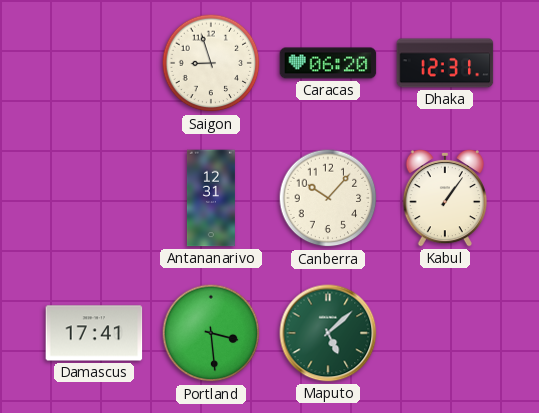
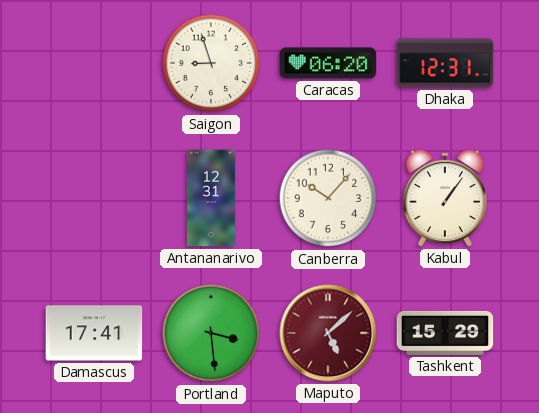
Maputo dial: green -> burgundy (328, 333)
Tashkent: none -> 15:29 (445, 333)
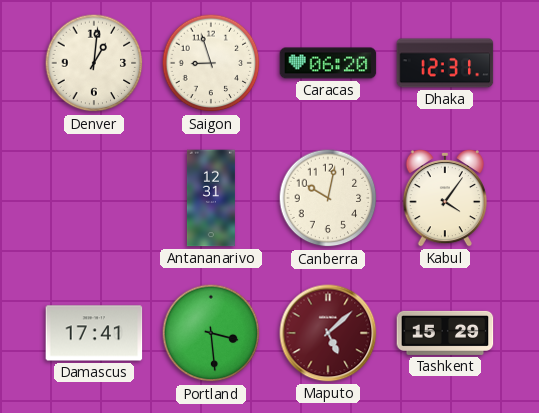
Denver: none -> 1:01 (94, 63)
Canberra: 10:07 -> 10:02 (328, 198)
Kabul: 1:06 -> 4:06 (445, 198)
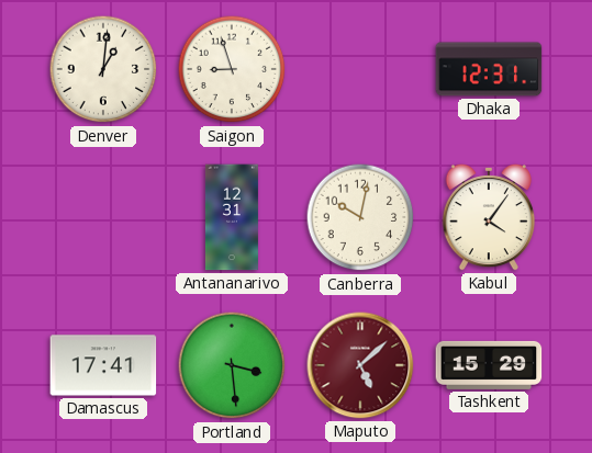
Caracas: 06:20 -> none (328, 63)
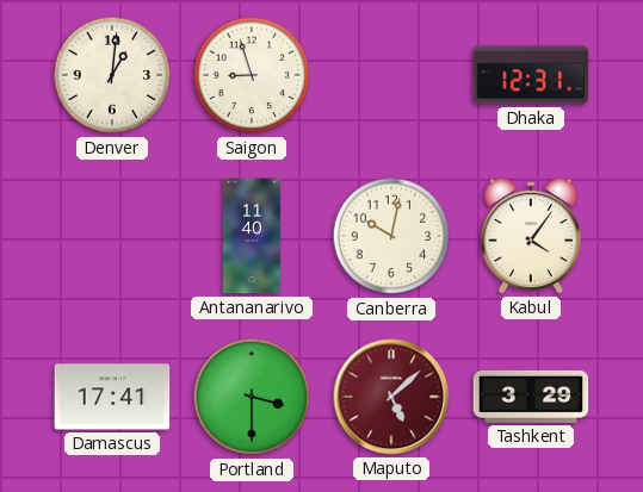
Antananarivo: 12:31 -> 11:40 (252, 236)
Portland: 3:29 -> 3:30 (252, 397)
Tashkent: 15:29 -> 3:29 (531, 397)
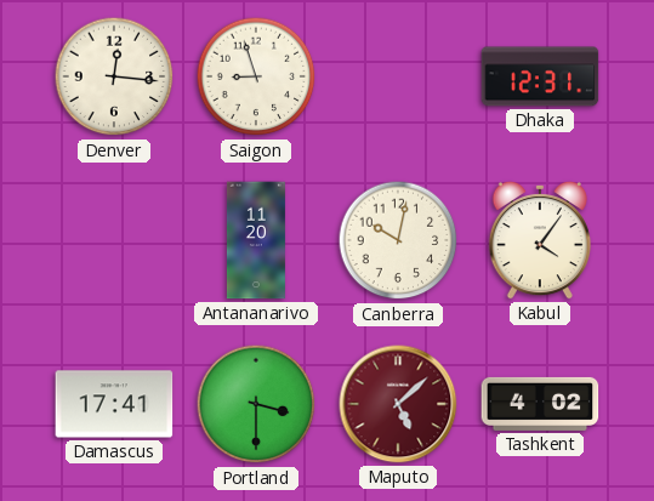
Denver: 1:01 -> 12:16 (114, 76)
Antananarivo: 11:40 -> 11:20 (256, 240)
Tashkent: 3:29 -> 4:02 (540, 404)
